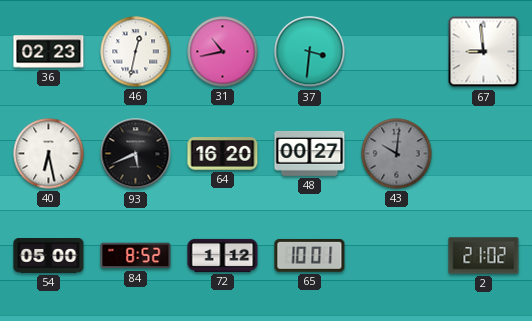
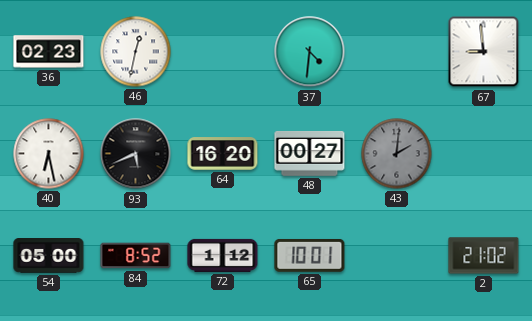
31: 10:43 -> none (223, 52)
37: 3:31 -> 4:31 (310, 52)
43: 10:01 -> 2:01 (397, 154)
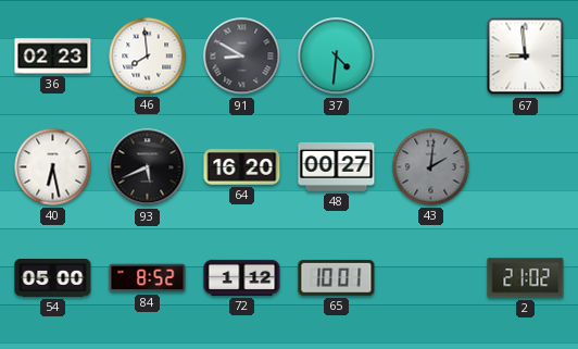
46: 12:32 -> 7:59 (148, 57)
91: none -> 8:50 (242, 57)
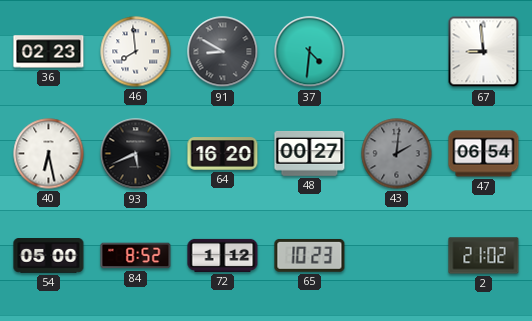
47: none -> 06:54 (484, 154)
65: 10:01 -> 10:23 (310, 255)
